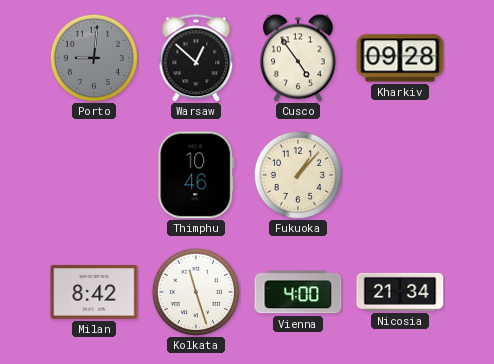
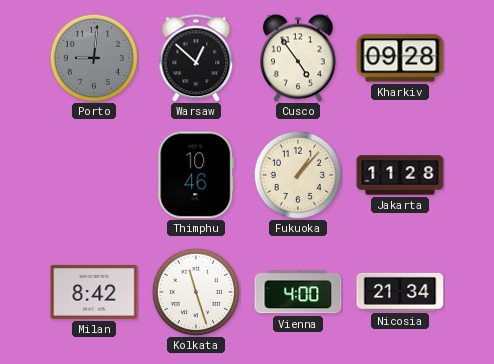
Jakarta: none -> 11:28 (400, 175)
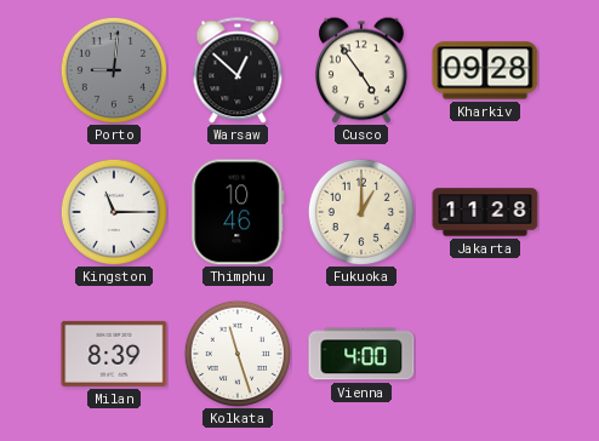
Kingston: none -> 11:15 (113, 211)
Fukuoka: 1:07 -> 1:00 (360, 211)
Milan: 8:42 -> 8:39 (114, 354)
Nicosia: 21:34 -> none (400, 292)
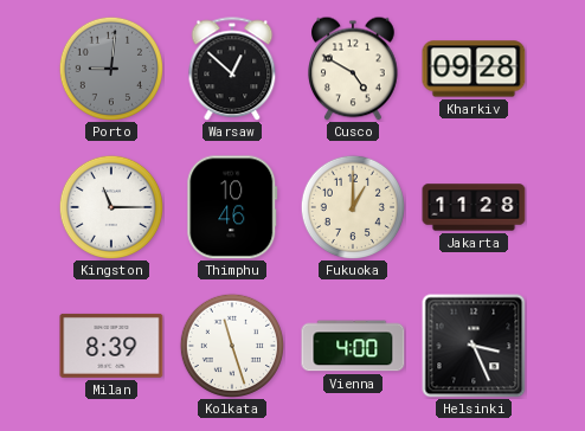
Cusco: 4:54 -> 4:50 (353, 69)
Helsinki: none -> 3:26 (474, 346)
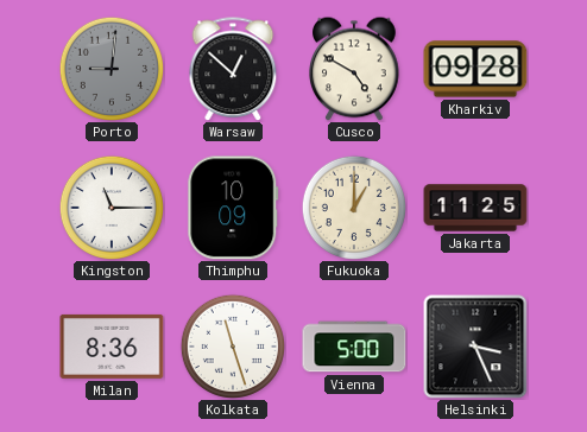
Thimphu: 10:46 -> 10:09 (233, 208)
Jakarta: 11:28 -> 11:25 (475, 208)
Milan: 8:39 -> 8:36 (112, 347)
Vienna: 4:00 -> 5:00 (354, 347)
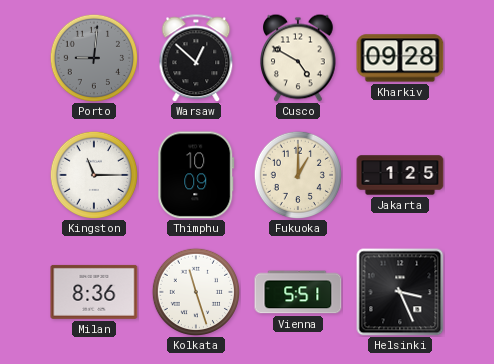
Jakarta: 11:25 -> 1:25 (400, 175)
Vienna: 5:00 -> 5:51 (298, 292)
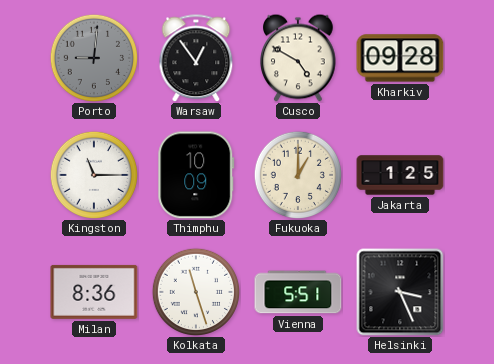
Warsaw: 12:52 -> 12:54 (196, 58)
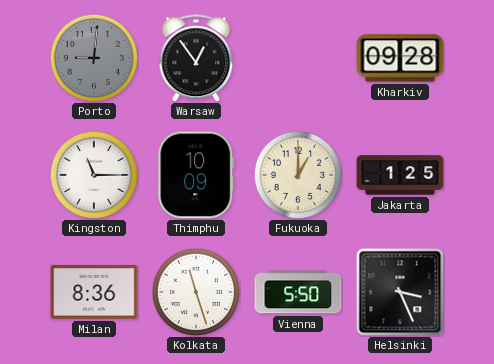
Cusco: 4:50 -> none (298, 58)
Vienna: 5:51 -> 5:50 (298, 292)
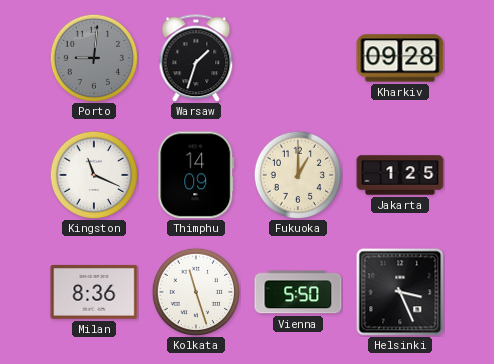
Warsaw: 12:54 -> 1:33 (196, 58)
Kingston: 11:15 -> 11:19 (93, 174)
Thimphu: 10:09 -> 14:09 (196, 175)
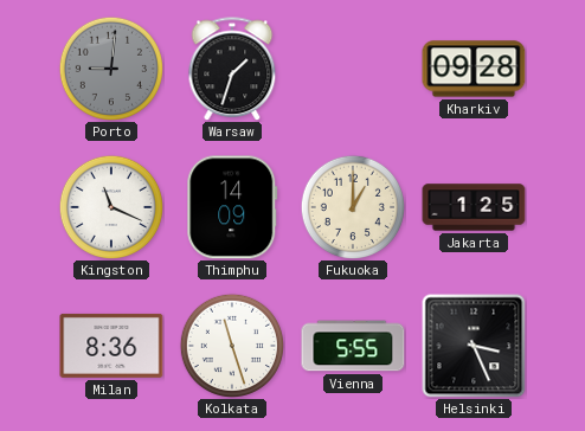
Vienna: 5:50 -> 5:55 (353, 346)
